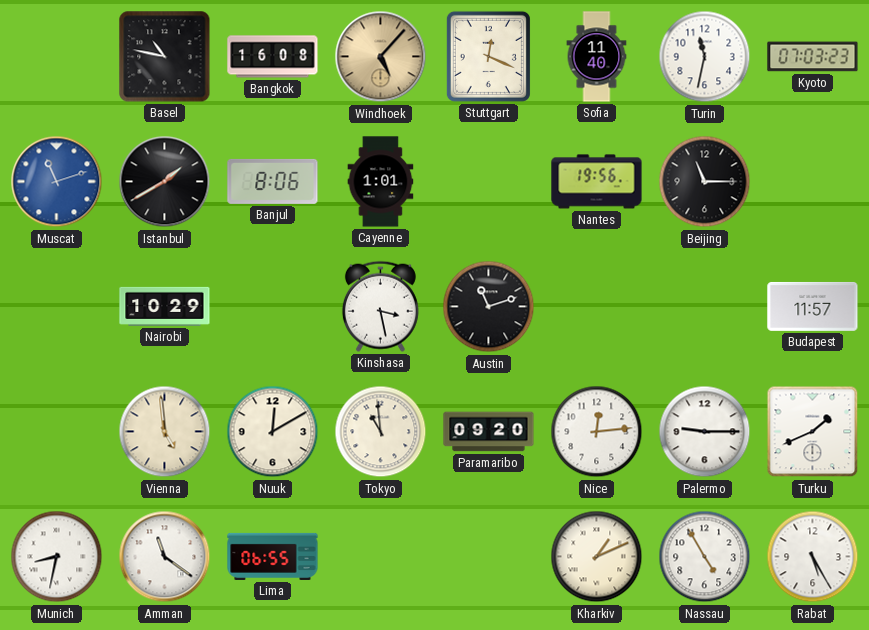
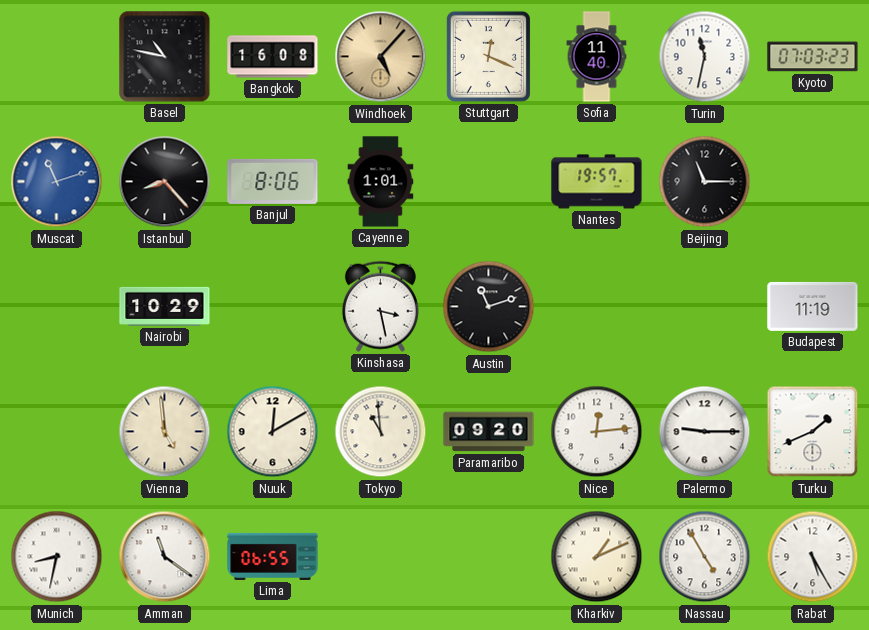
Istanbul: 1:40 -> 8:23 (165, 182)
Nantes: 19:56 -> 19:57 (597, 182)
Budapest: 11:57 -> 11:19 (813, 306)
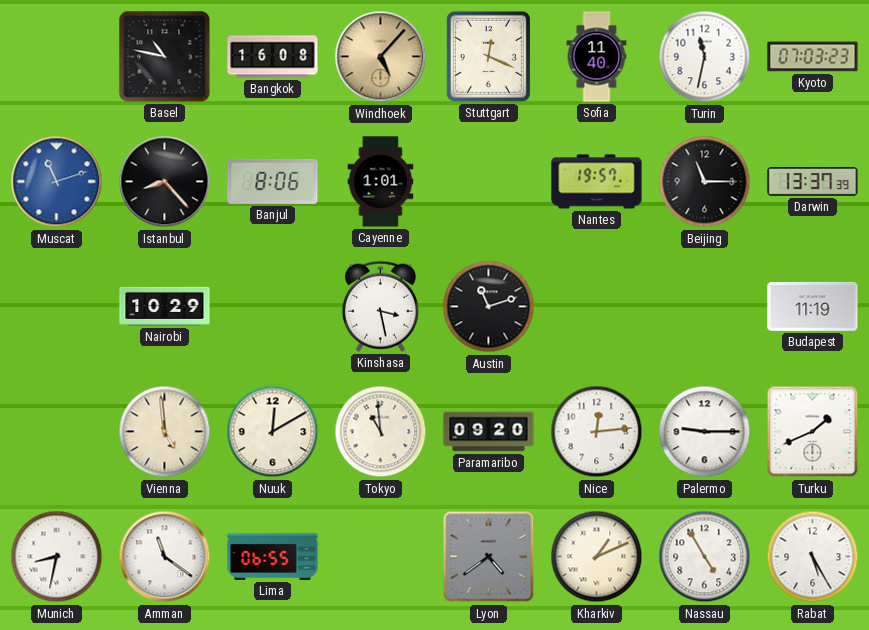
Darwin: none -> 13:37 (813, 182)
Lyon: none -> 4:39 (489, 557)
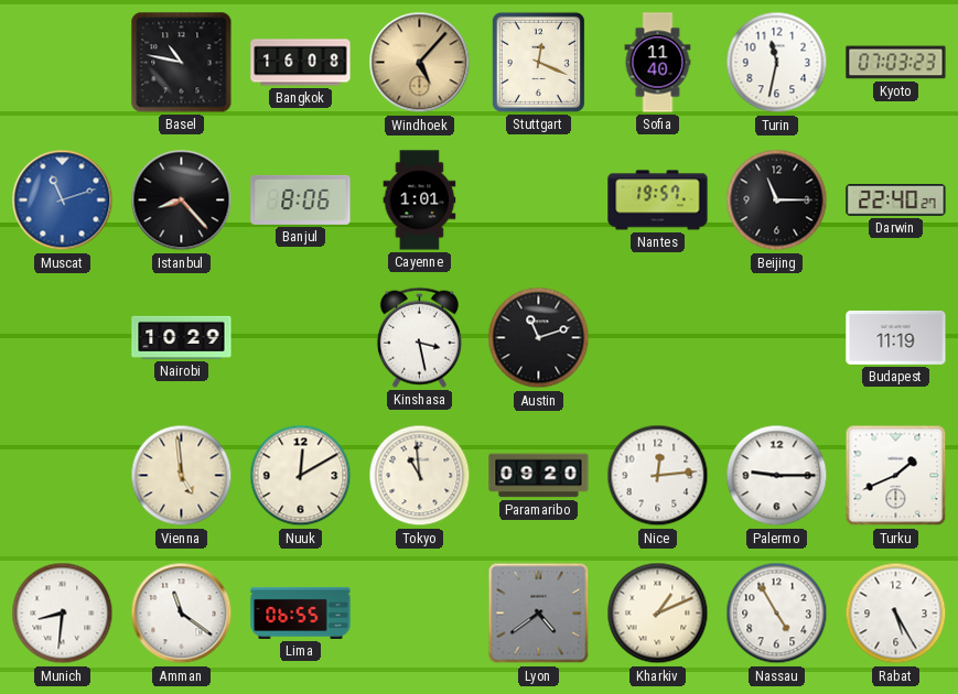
Darwin: 13:37 -> 22:40 (896, 200)
Munich: 8:32 -> 8:31 (63, 614)
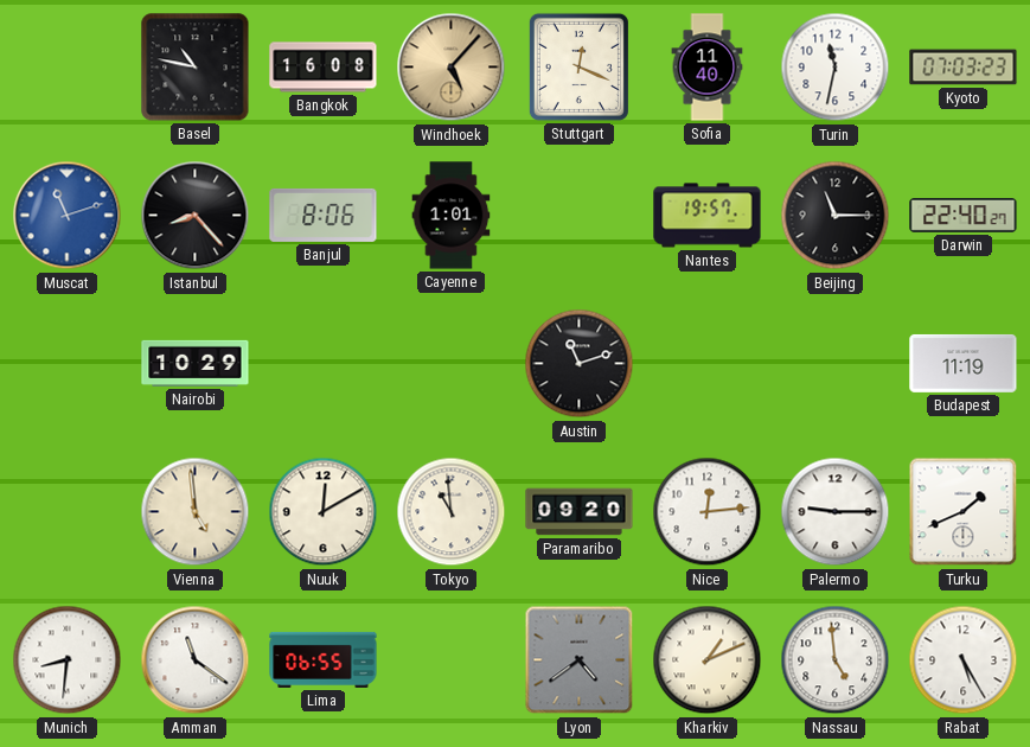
Kinshasa: 3:28 -> none (419, 337)
Nassau: 4:55 -> 4:59 (836, 660)
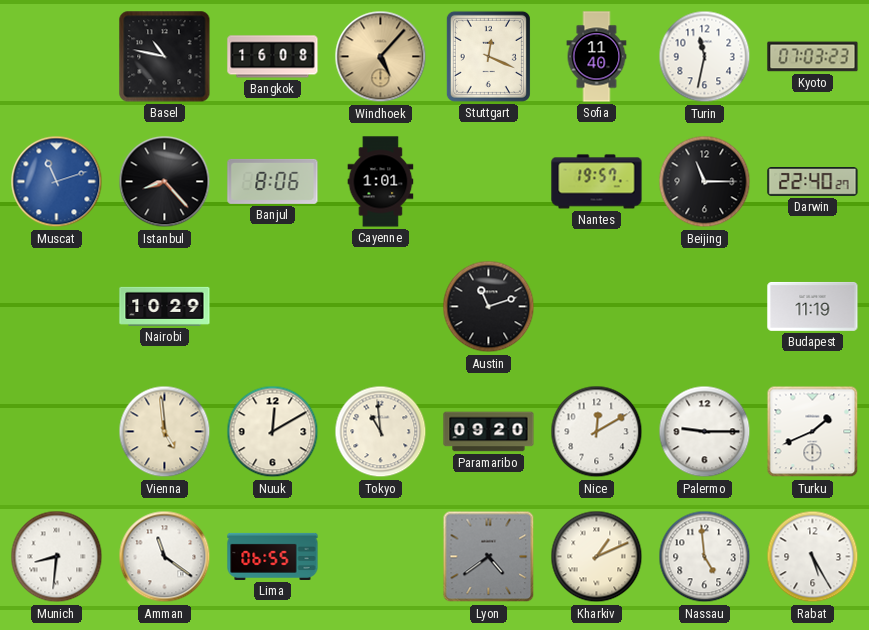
Nice: 12:14 -> 12:10 (597, 432)
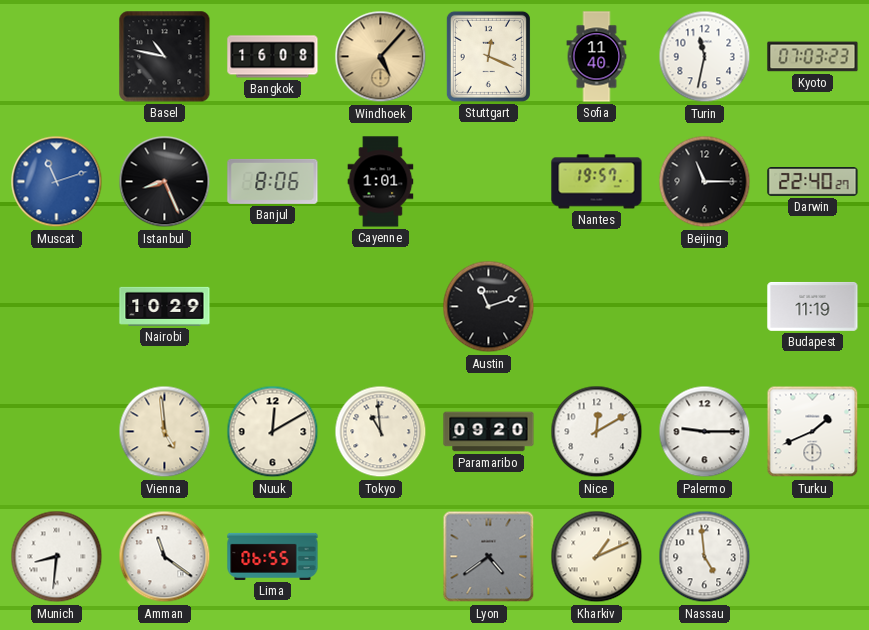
Istanbul: 8:23 -> 8:26 (165, 182)
Rabat: 5:25 -> none (813, 557)
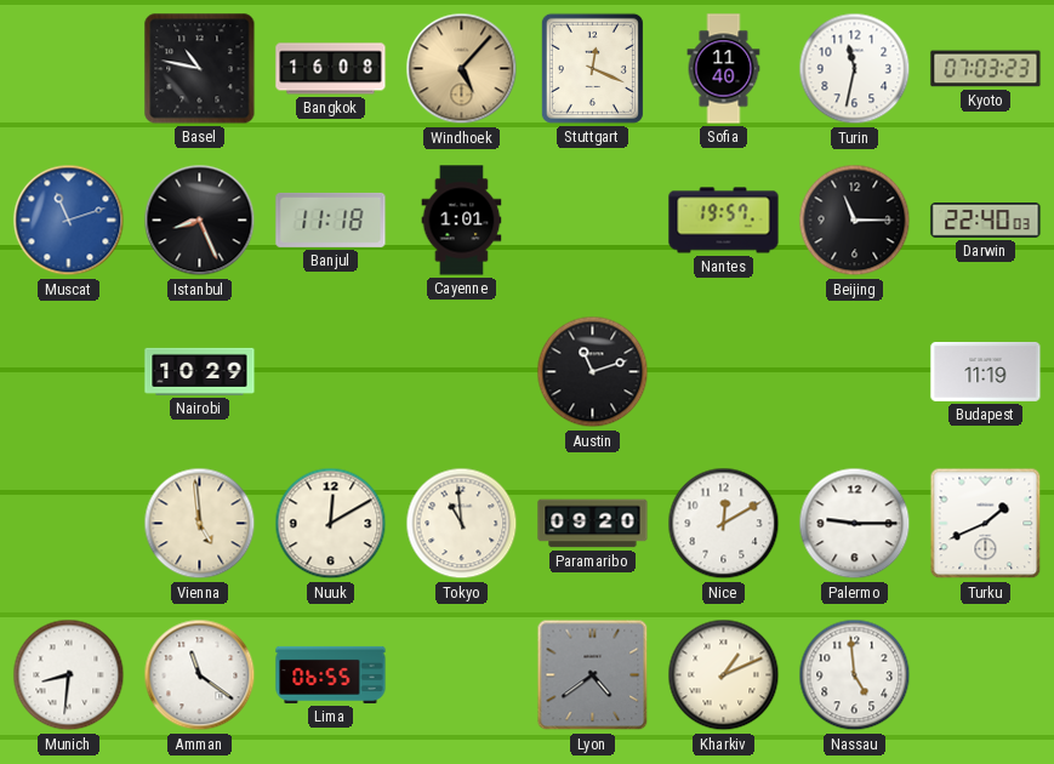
Banjul: 8:06 -> 11:18 (331, 219)
Darwin: 22:40:27 -> 22:40:03 (986, 221)
